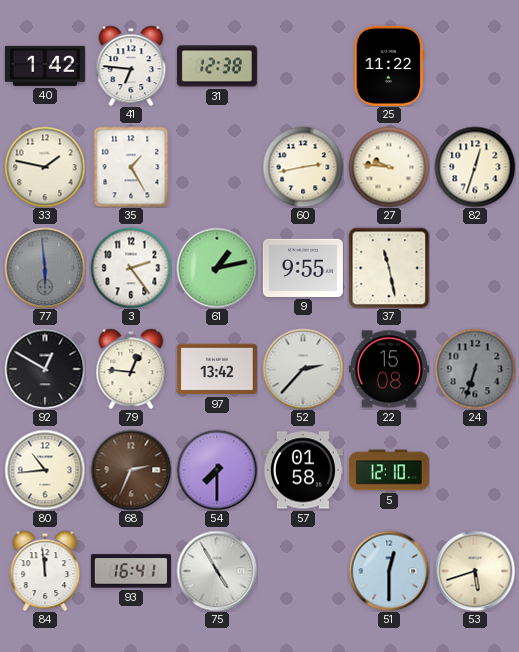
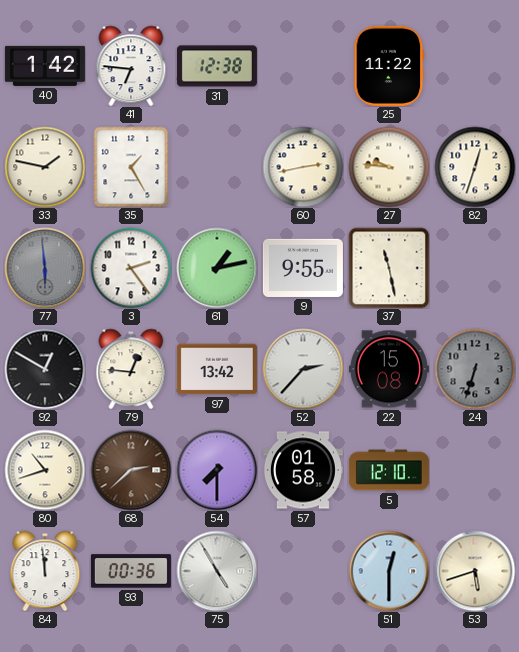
80: 10:44 -> 10:42 (45, 470)
68: 2:34 -> 2:38 (131, 470)
93: 16:41 -> 00:36 (131, 571)
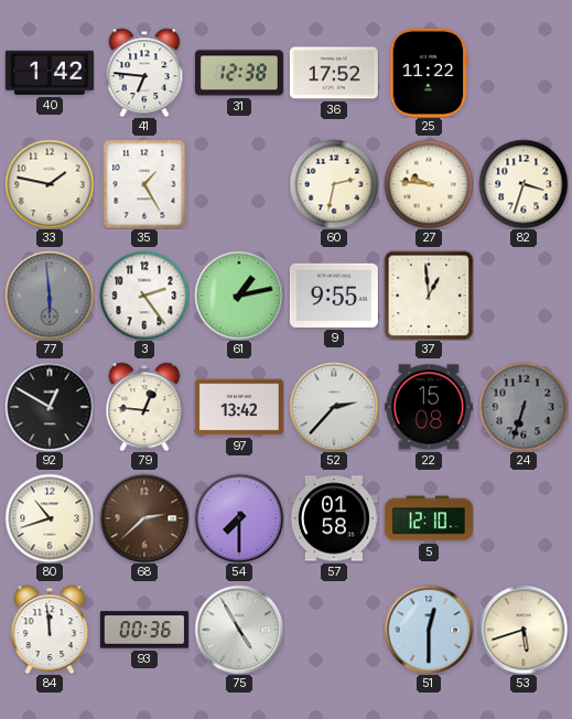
36: none -> 17:52 (334, 73)
60: 2:43 -> 2:32 (334, 184)
82: 12:33 -> 3:33 (524, 184)
37: 11:28 -> 12:59 (429, 296)
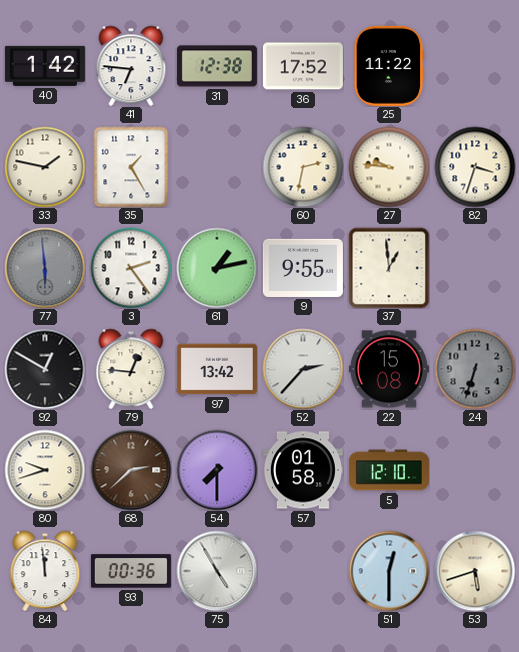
80: 10:42 -> 9:42 (45, 470)
